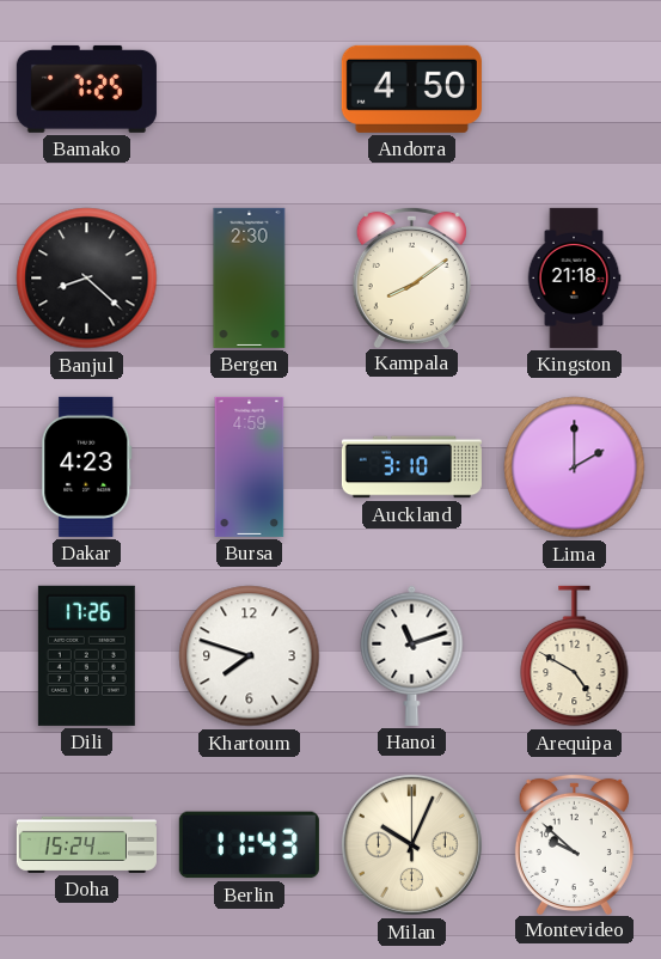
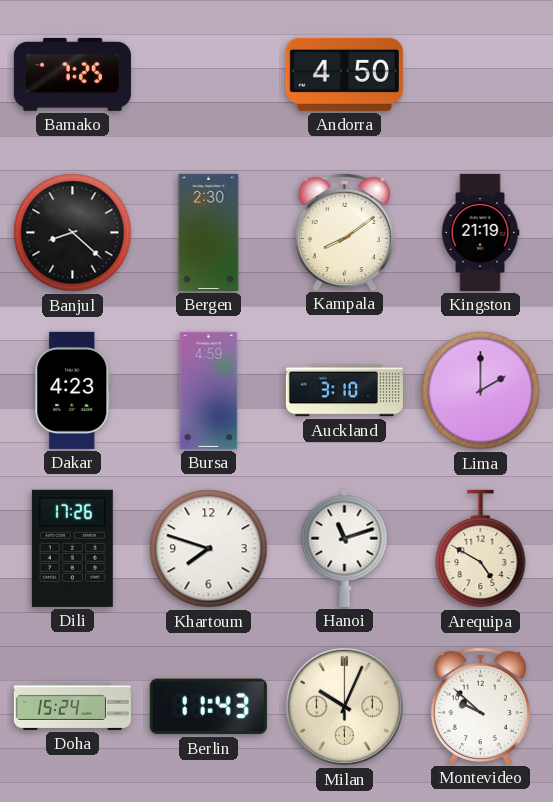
Kingston: 21:18 -> 21:19 (480, 232)
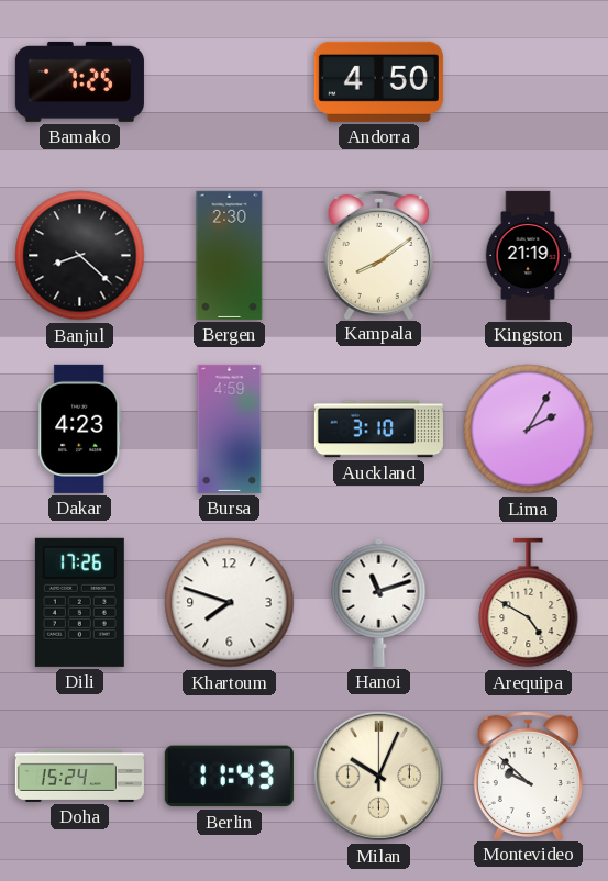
Lima: 2:00 -> 2:05 (529, 430)
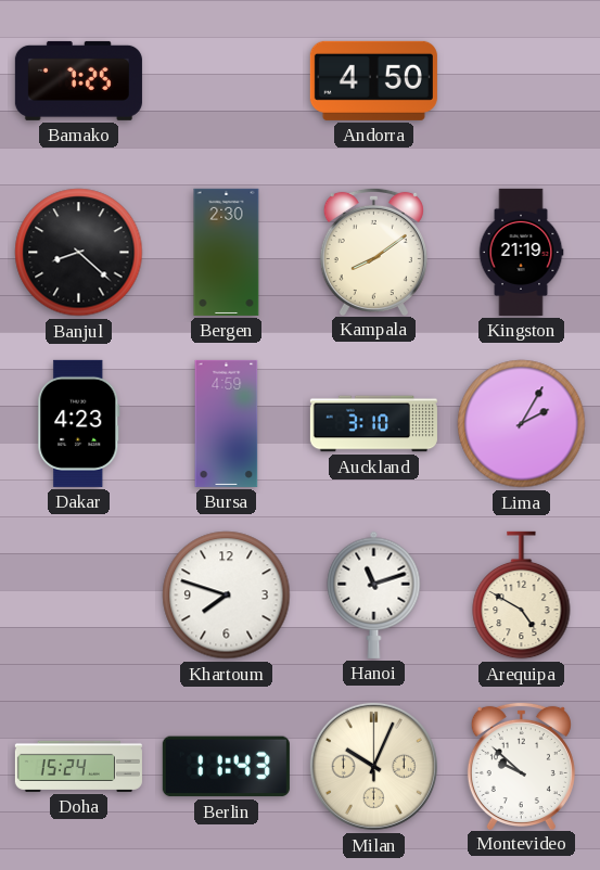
Dili: 17:26 -> none (79, 602)
